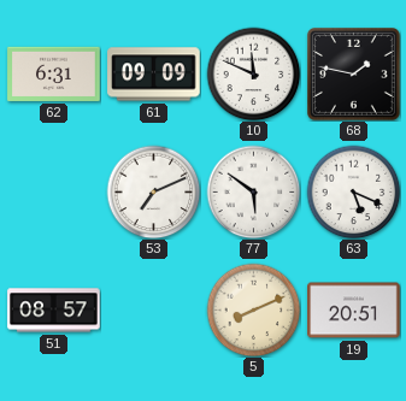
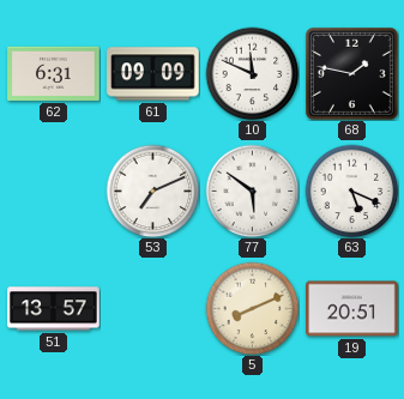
51: 08:57 -> 13:57 (54, 309)
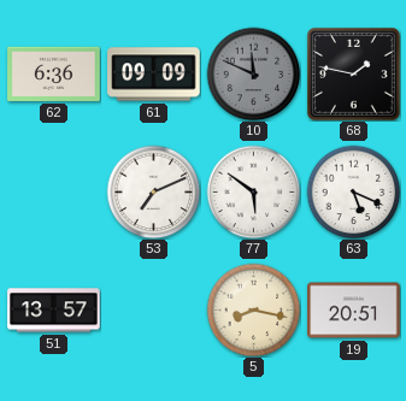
62: 6:31 -> 6:36 (54, 73)
10 dial: white -> grey (253, 73)
5: 8:11 -> 8:17 (253, 309)
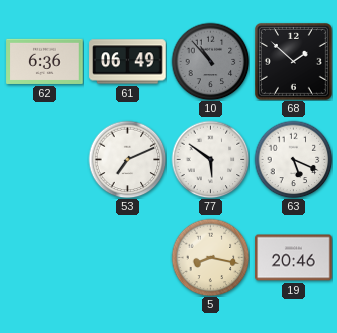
61: 09:09 -> 06:49 (128, 62)
10: 11:49 -> 10:53 (210, 61)
68: 1:47 -> 1:52 (293, 61)
51: 13:57 -> none (54, 311)
19: 20:51 -> 20:46 (294, 258)
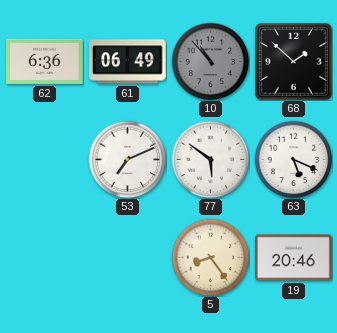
5: 8:17 -> 8:24 (210, 257)
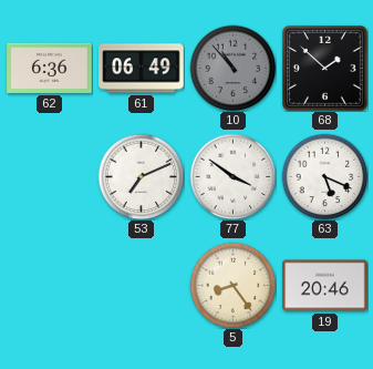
77: 5:51 -> 3:51 (232, 176)
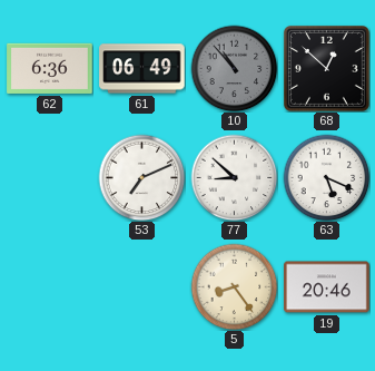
68: 1:52 -> 12:52 (326, 68)
77: 3:51 -> 8:52 (234, 177)
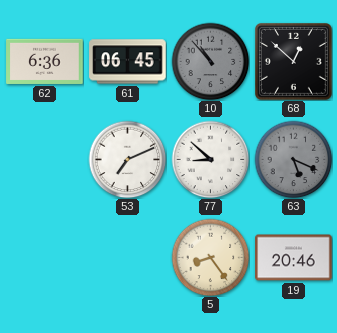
61: 06:49 -> 06:45 (128, 62)
63 dial: white -> grey (293, 159)
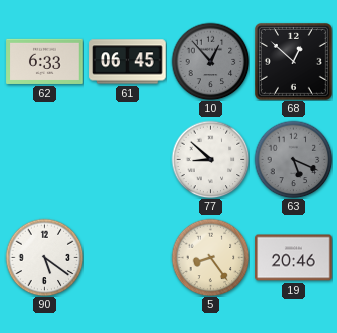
62: 6:36 -> 6:33 (45, 61)
10: 10:53 -> 12:53 (210, 61)
53: 7:11 -> none (127, 159)
90: none -> 5:21 (44, 257)
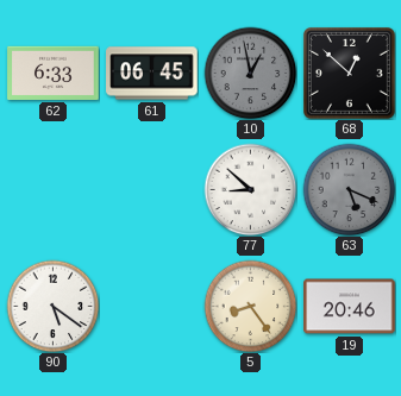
10: 12:53 -> 12:58 (250, 73)
